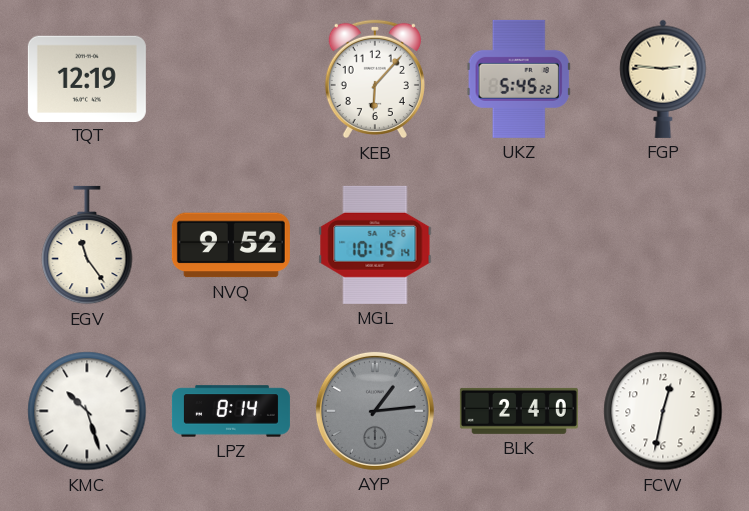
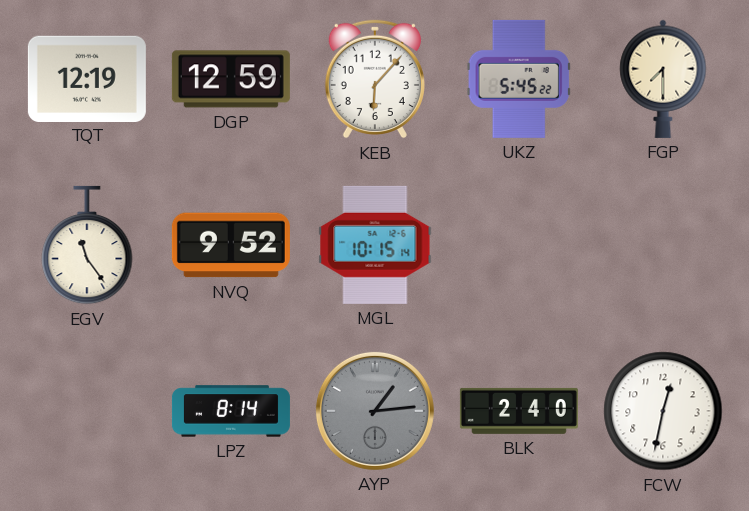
DGP: none -> 12:59 (231, 79)
FGP: 2:46 -> 7:30 (663, 79)
KMC: 10:27 -> none (87, 411)
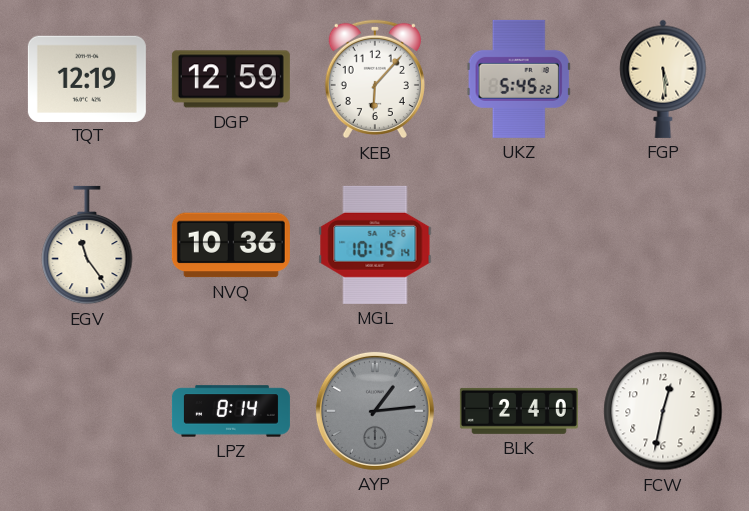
FGP: 7:30 -> 5:29 (663, 79)
NVQ: 9:52 -> 10:36 (231, 245)
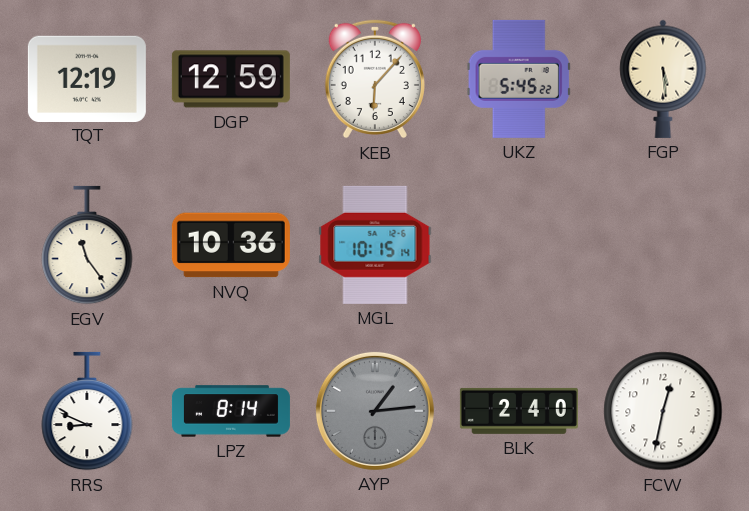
RRS: none -> 8:49 (87, 411)
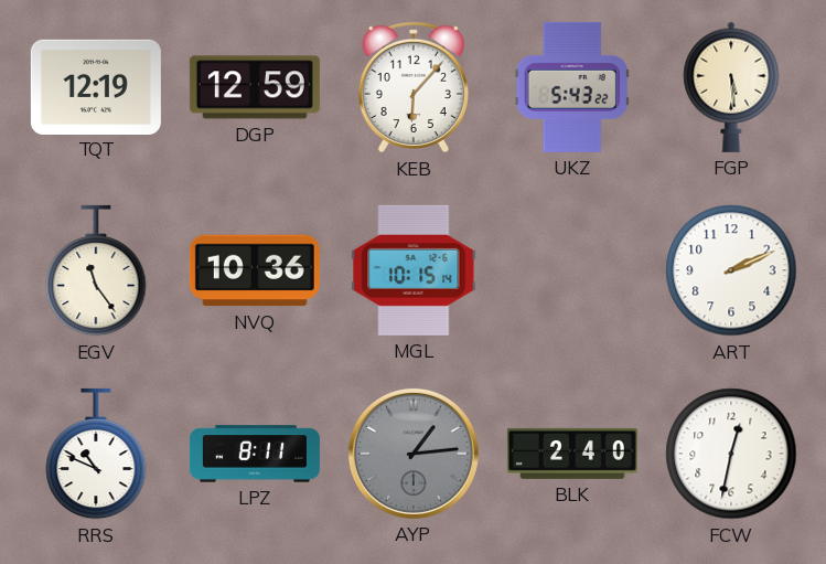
UKZ: 5:45 -> 5:43 (572, 87)
ART: none -> 2:11 (731, 270)
RRS: 8:49 -> 10:49 (96, 454)
LPZ: 8:14 -> 8:11 (255, 454)
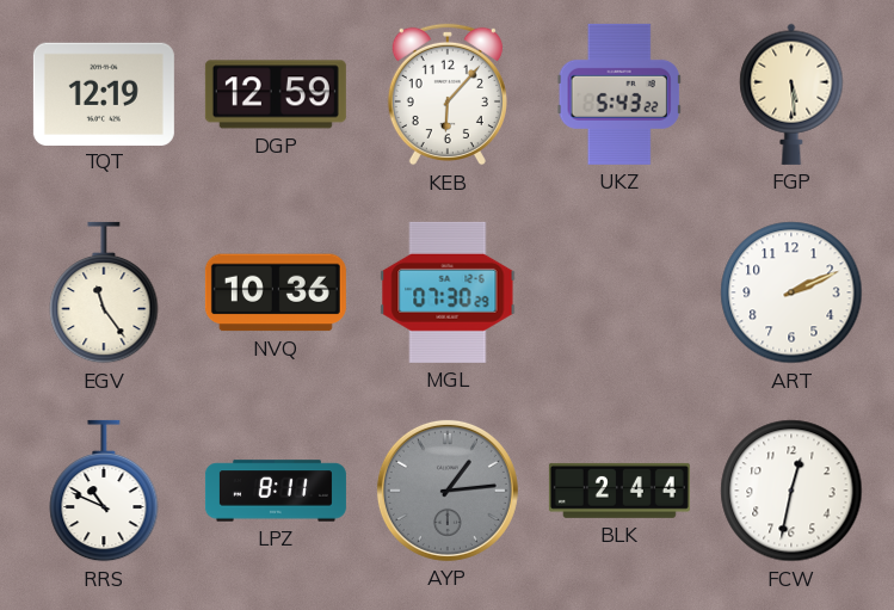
MGL: 10:15 -> 07:30 (448, 292)
BLK: 2:40 -> 2:44 (619, 491)
